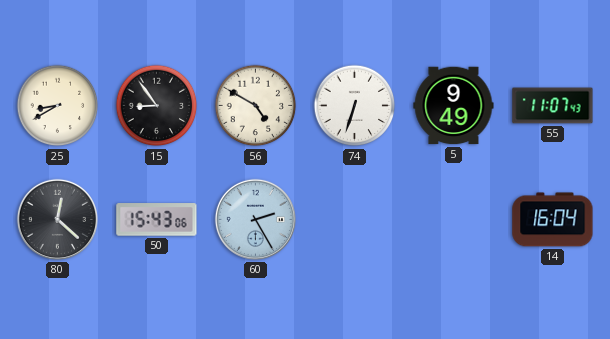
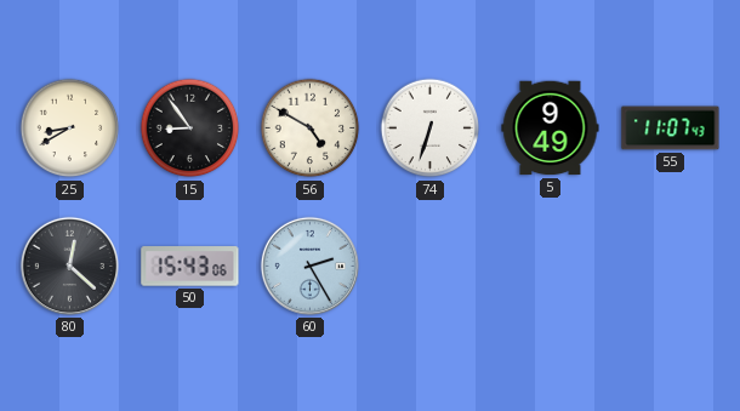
14: 16:04 -> none (553, 220)
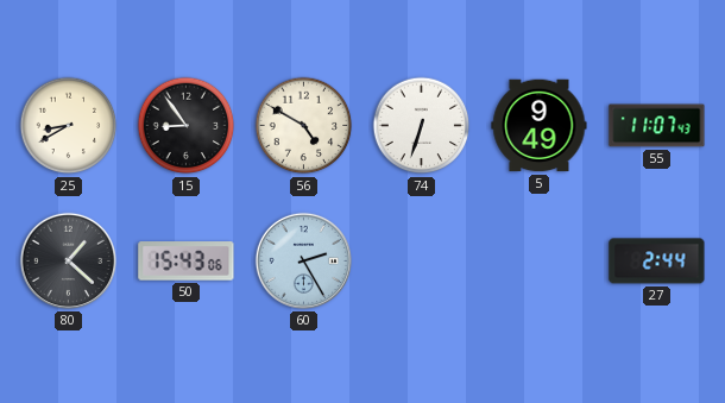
80: 12:22 -> 1:22 (68, 260)
27: none -> 2:44 (657, 262)
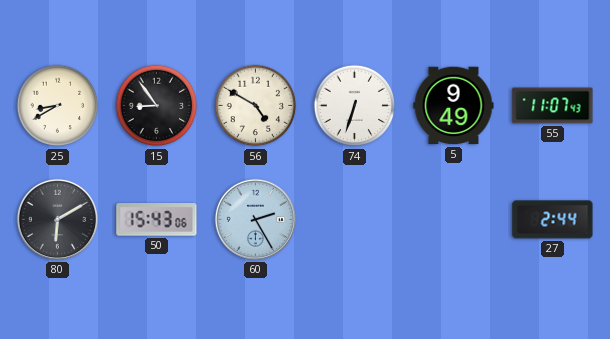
80: 1:22 -> 6:10 (57, 219)
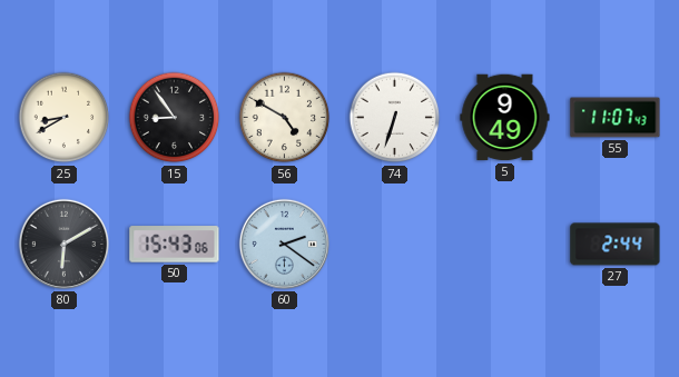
60: 2:25 -> 2:21 (284, 244)
